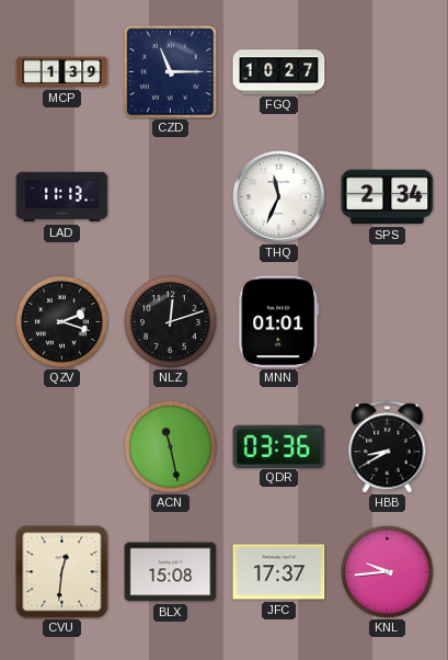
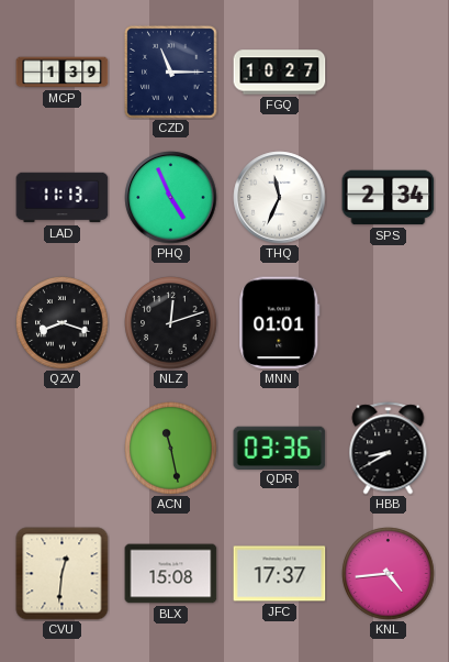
PHQ: none -> 4:56 (171, 198)
QZV: 2:18 -> 8:18 (63, 323)
KNL: 9:44 -> 4:44 (389, 574)
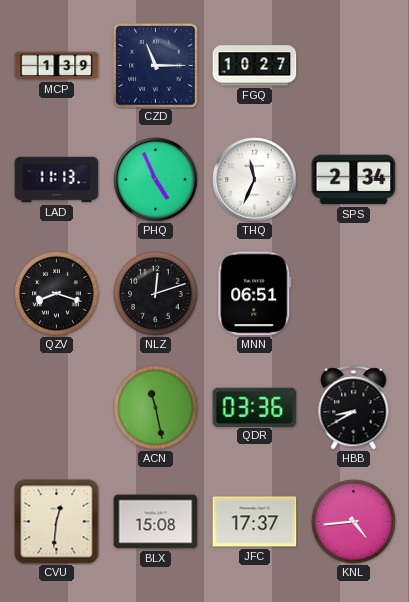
MNN: 01:01 -> 06:51 (255, 294)
